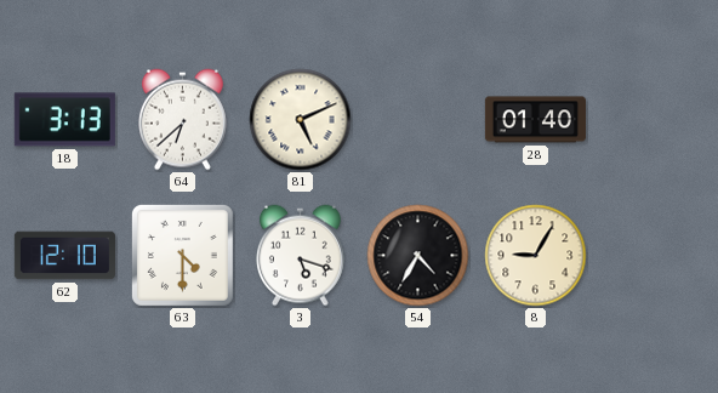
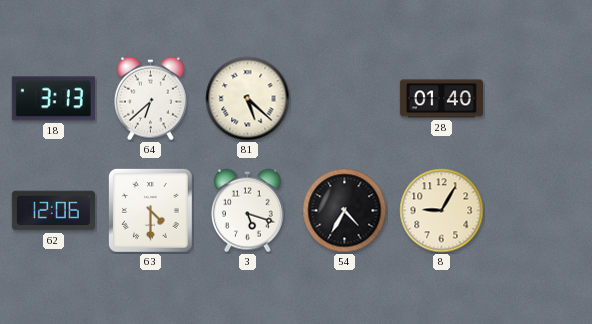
81: 5:11 -> 5:22 (248, 99)
62: 12:10 -> 12:06 (53, 211)
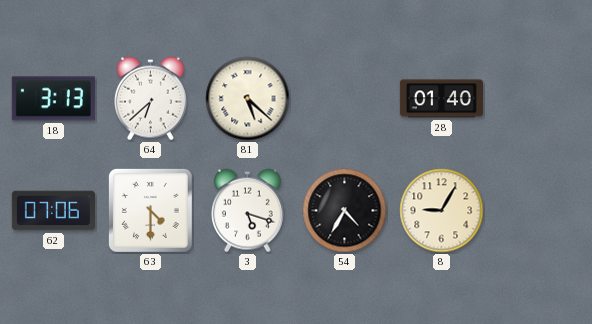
62: 12:06 -> 07:06 (53, 211)
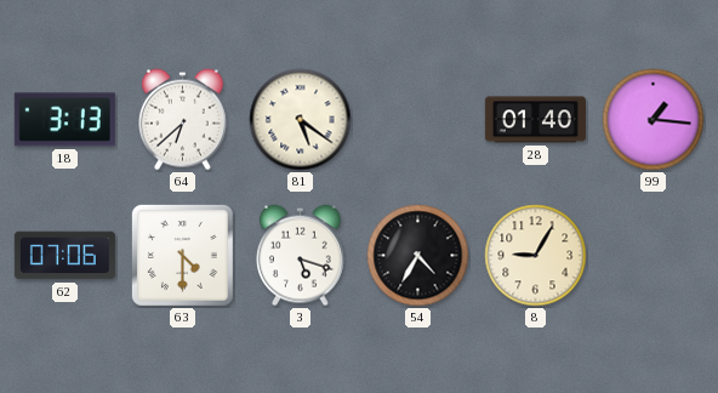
81: 5:22 -> 5:21 (301, 120)
99: none -> 1:16 (654, 120)
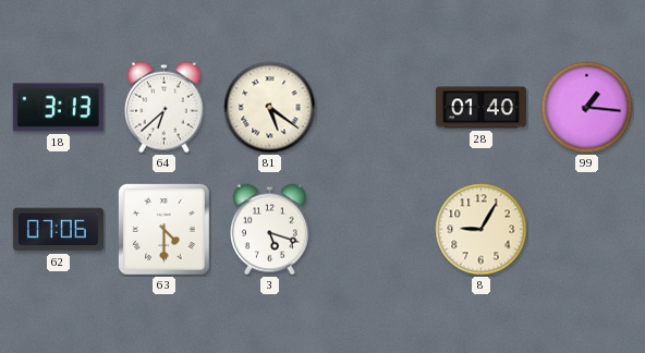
54: 4:35 -> none (418, 256)
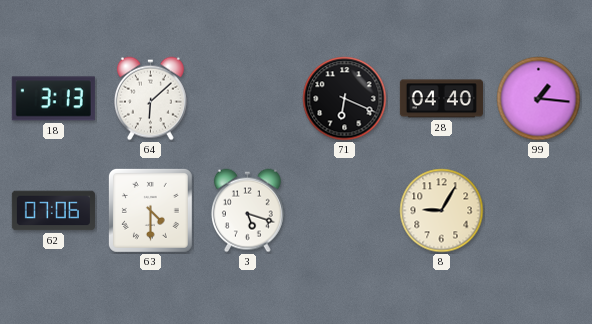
64: 6:38 -> 6:08 (150, 99)
81: 5:21 -> none (270, 108)
71: none -> 6:19 (345, 99)
28: 01:40 -> 04:40 (441, 99)
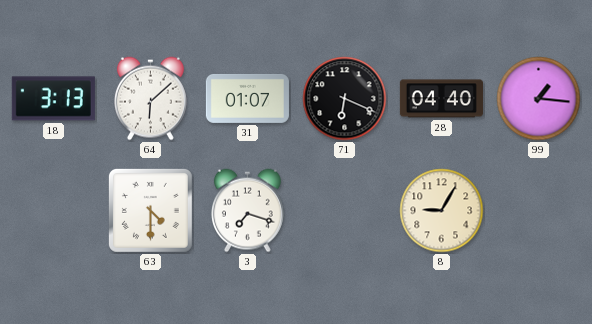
31: none -> 01:07 (247, 98)
62: 07:06 -> none (53, 211)
3: 5:18 -> 7:18 (247, 211)
